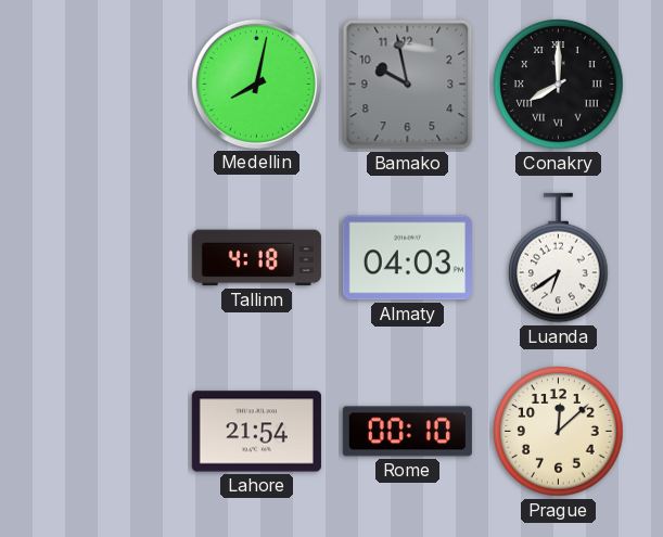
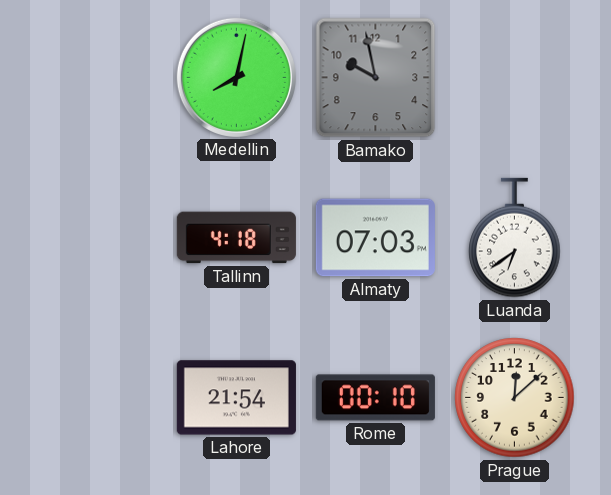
Conakry: 8:00 -> none (559, 85)
Almaty: 04:03 -> 07:03 (375, 238)
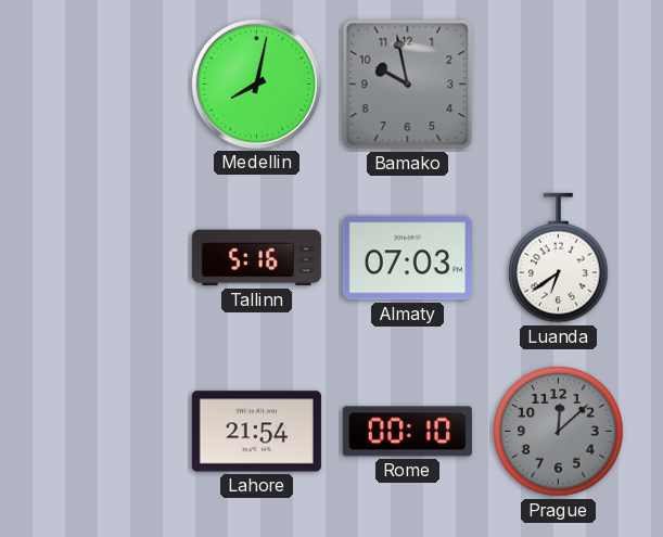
Tallinn: 4:18 -> 5:16 (256, 258)
Prague dial: cream -> grey (559, 432)
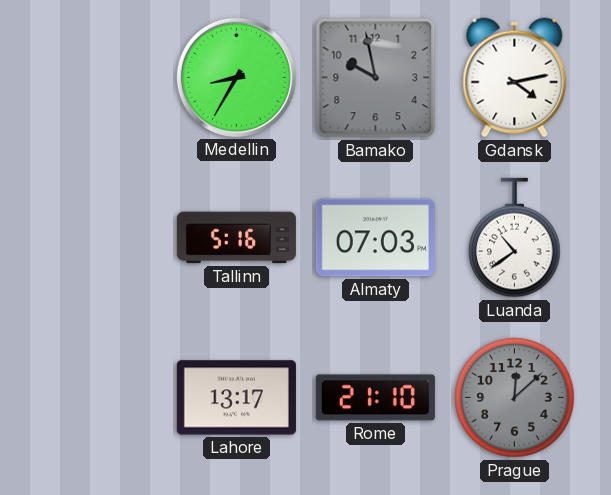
Medellin: 8:02 -> 8:35 (236, 77)
Gdansk: none -> 4:13 (515, 78)
Luanda: 6:39 -> 10:39 (515, 238)
Lahore: 21:54 -> 13:17 (236, 398)
Rome: 00:10 -> 21:10 (375, 398)
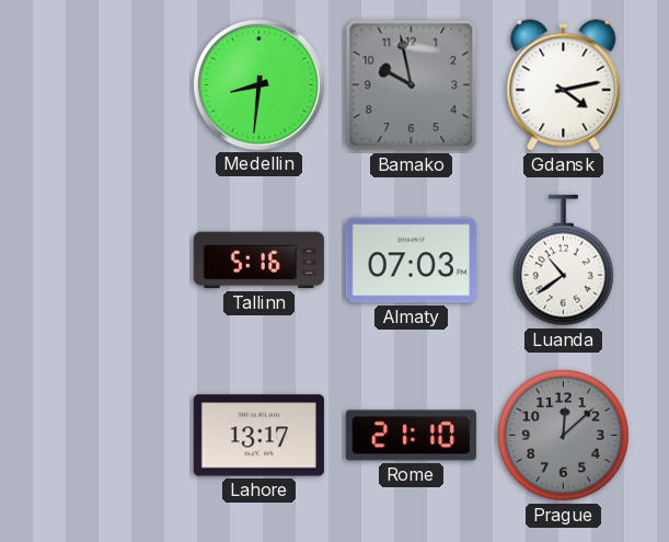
Medellin: 8:35 -> 8:31 (258, 84)
